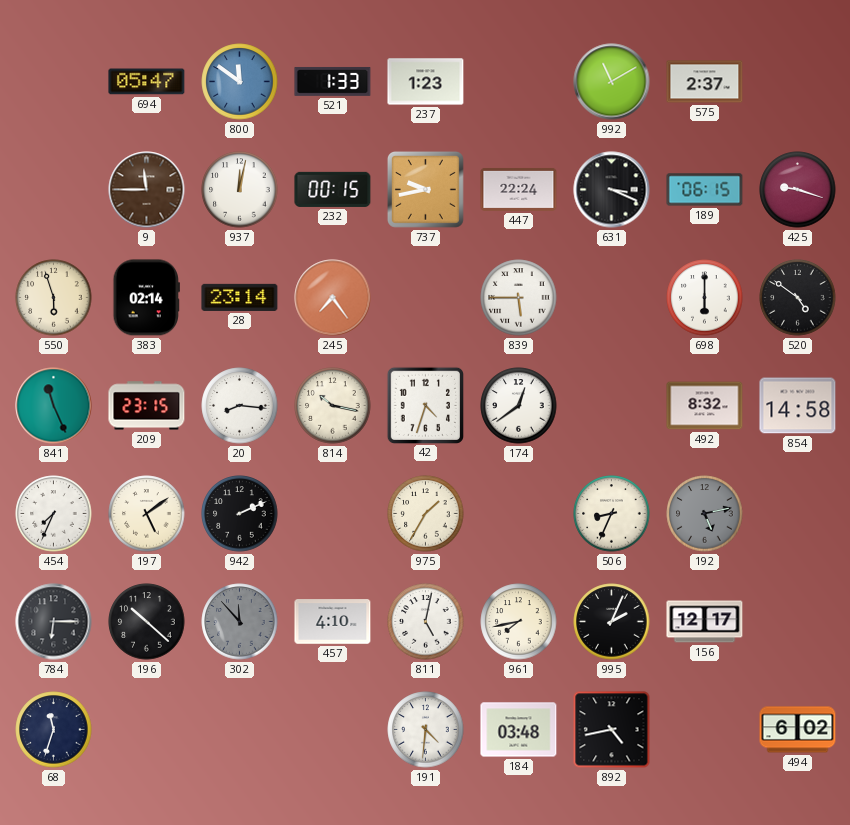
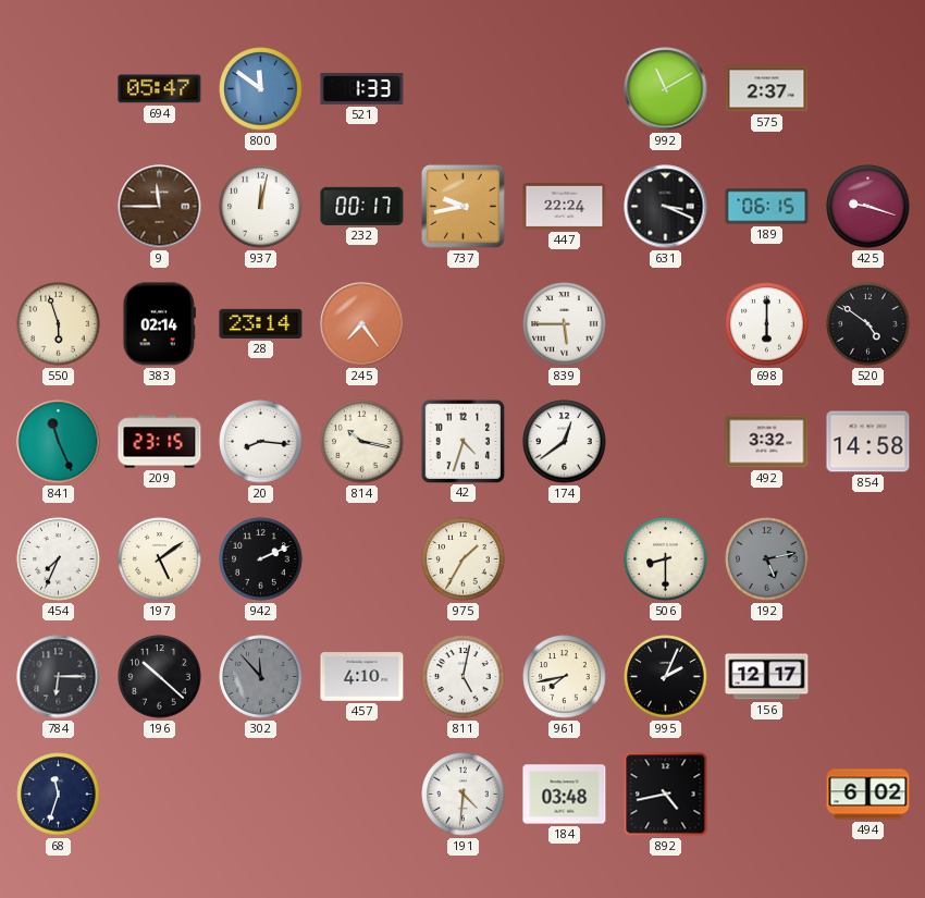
237: 1:23 -> none (426, 82)
232: 00:15 -> 00:17 (362, 206)
492: 8:32 -> 3:32 (767, 442)
506: 8:34 -> 8:30 (666, 559)
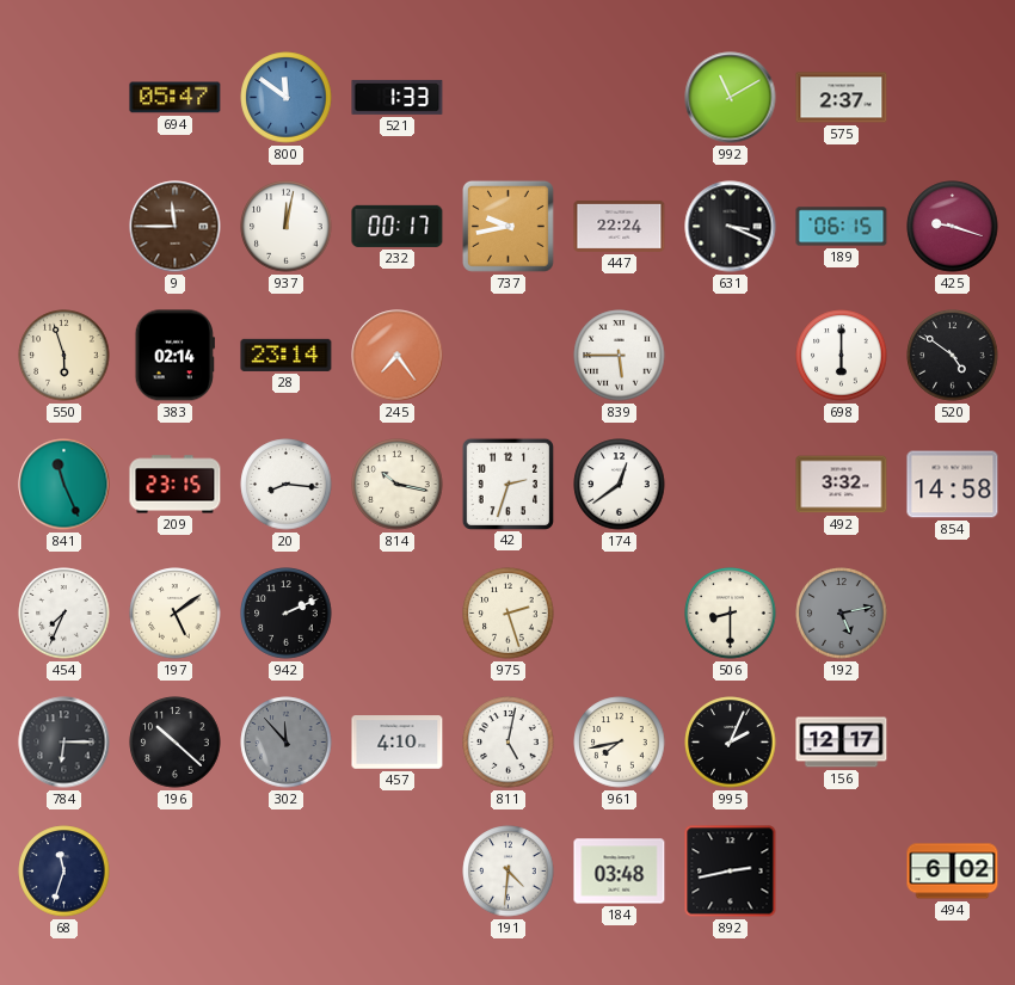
42: 4:33 -> 2:33 (507, 484)
975: 1:35 -> 2:27 (509, 614)
892: 4:43 -> 2:43 (731, 872)
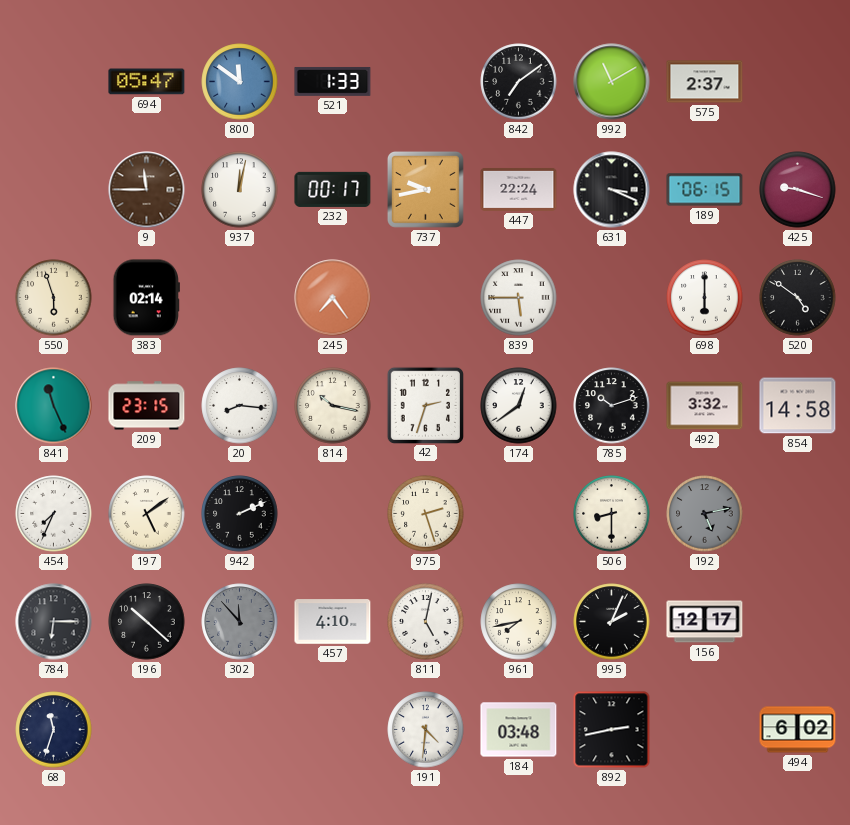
842: none -> 7:09 (519, 82)
28: 23:14 -> none (287, 355)
785: none -> 10:12 (612, 406)
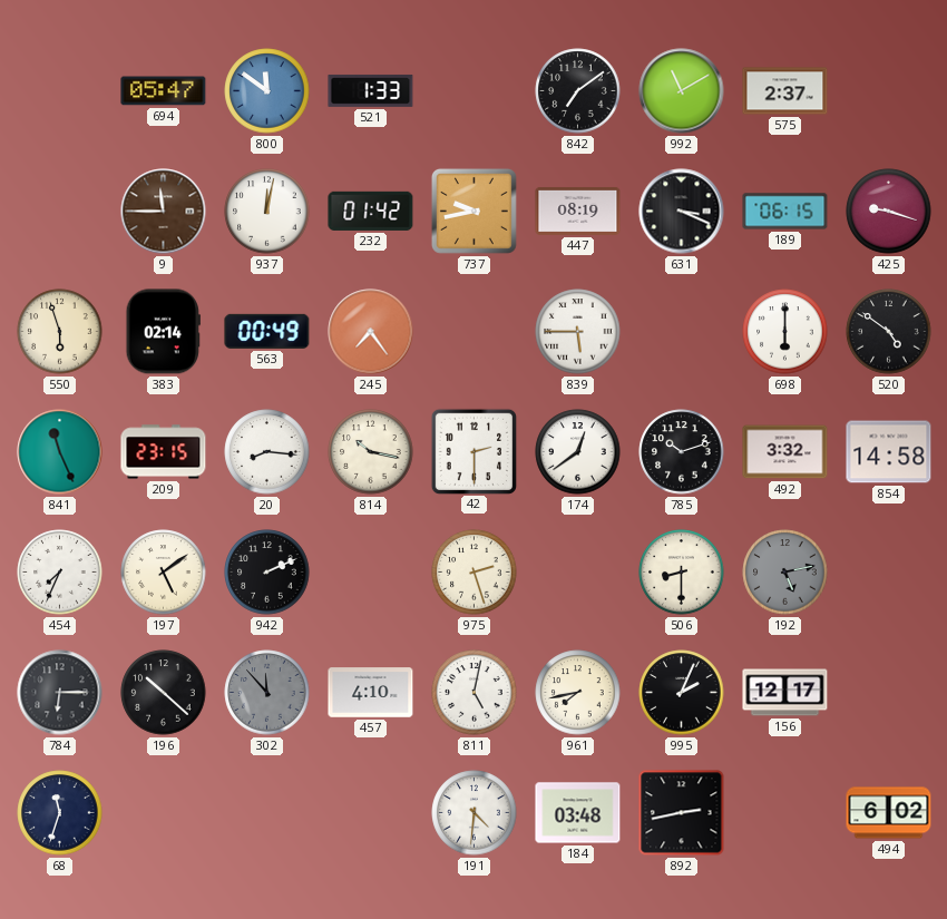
232: 00:17 -> 01:42 (371, 211)
447: 22:24 -> 08:19 (578, 211)
563: none -> 00:49 (267, 331)
42: 2:33 -> 2:30 (473, 451)
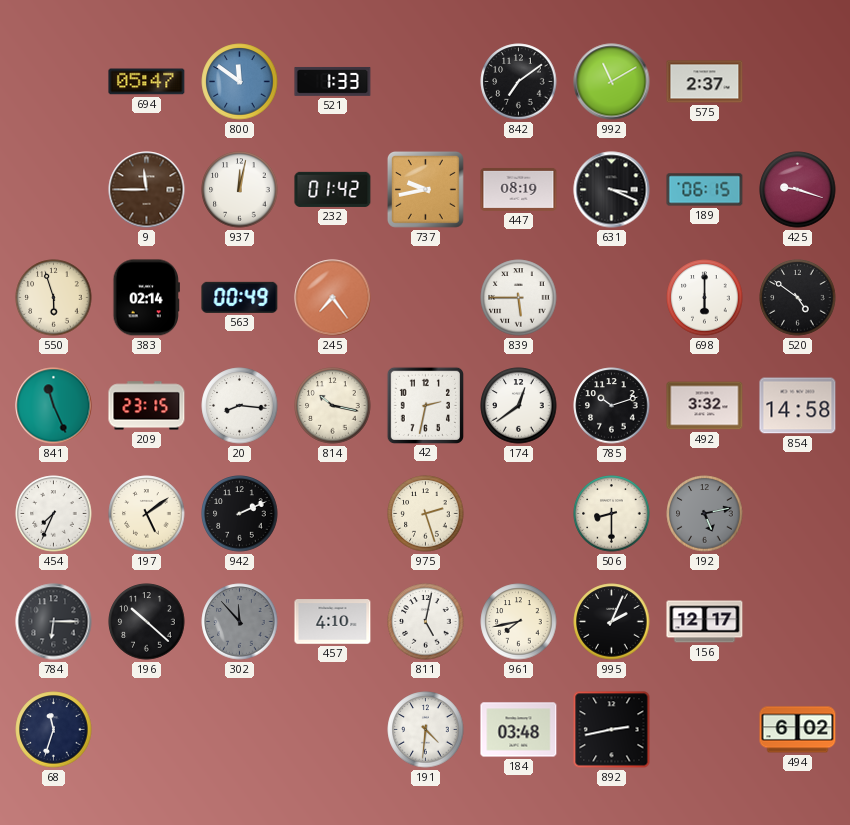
42: 2:30 -> 2:32 (425, 405)
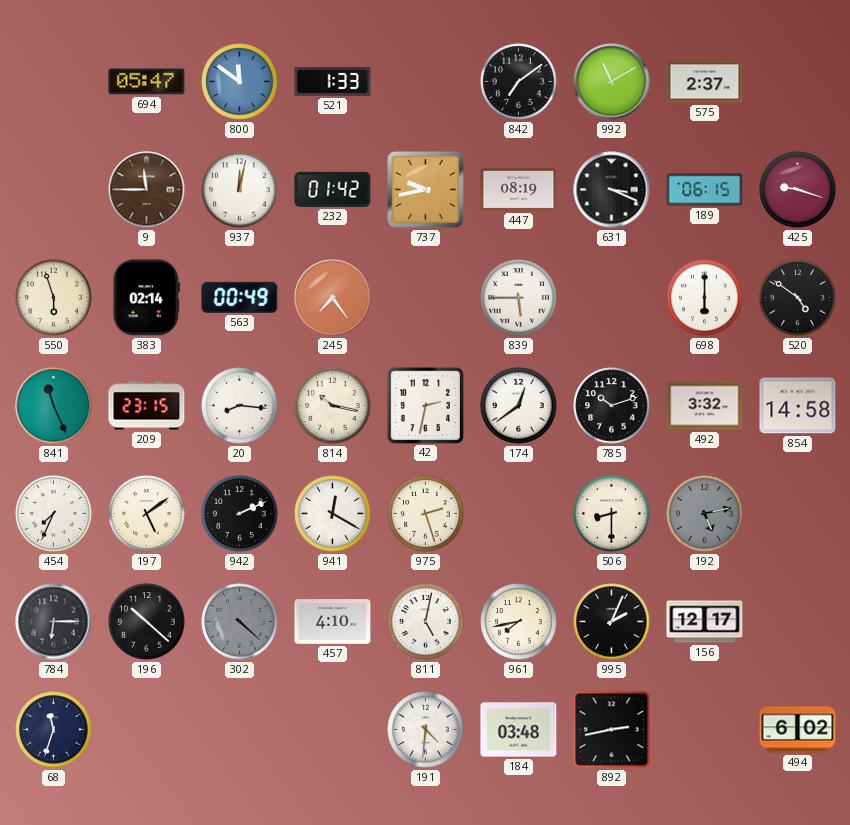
941: none -> 12:20 (333, 514)
302: 11:53 -> 4:22 (240, 622)
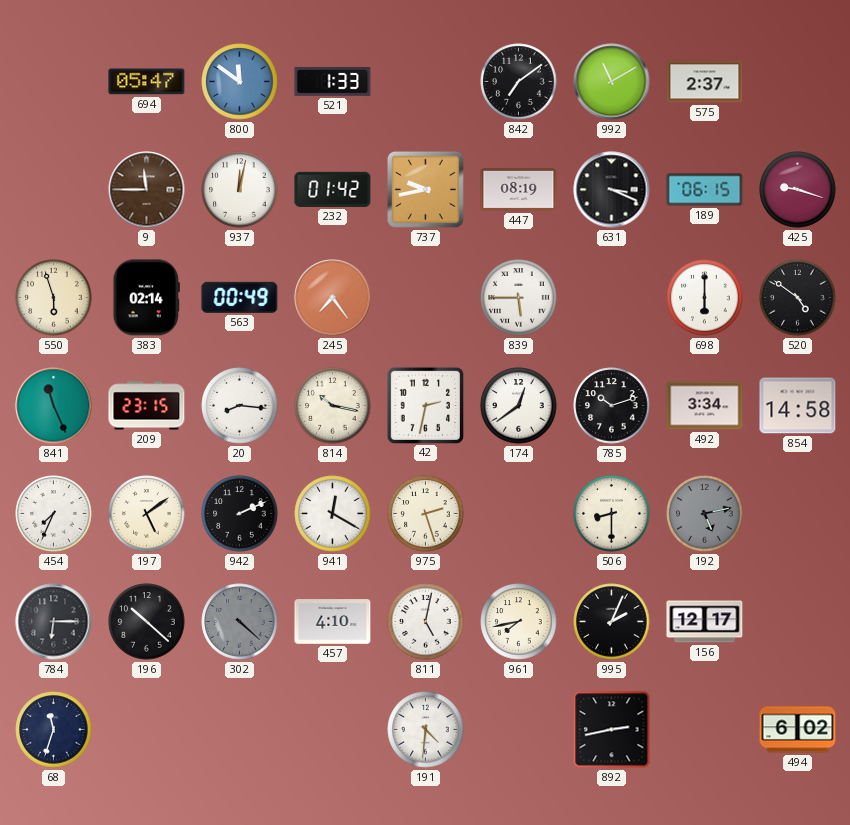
492: 3:32 -> 3:34 (705, 406)
184: 03:48 -> none (519, 730)
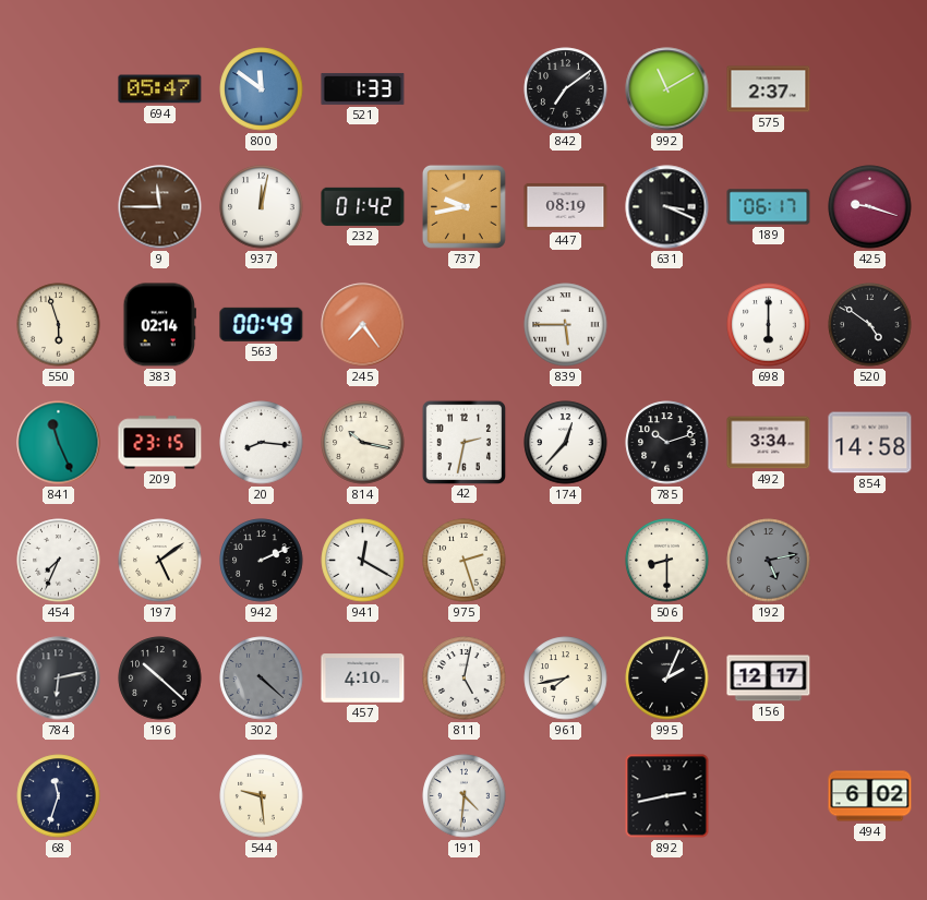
189: 06:15 -> 06:17 (769, 207)
174: 12:39 -> 12:37 (566, 443)
784: 6:15 -> 6:13 (59, 679)
544: none -> 9:29 (262, 796)
